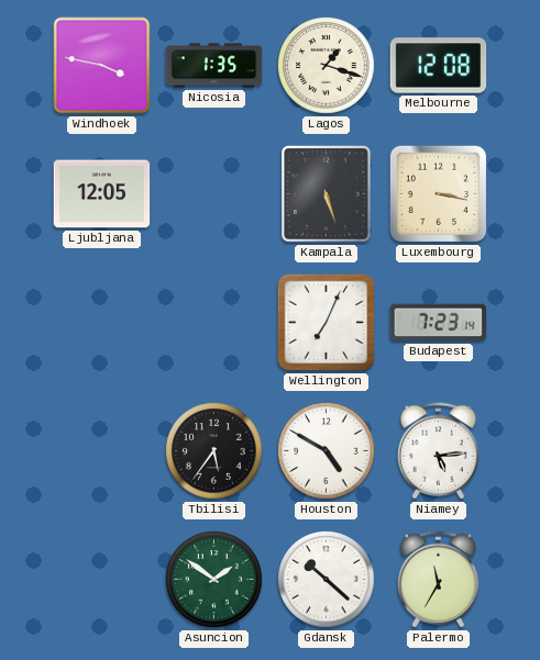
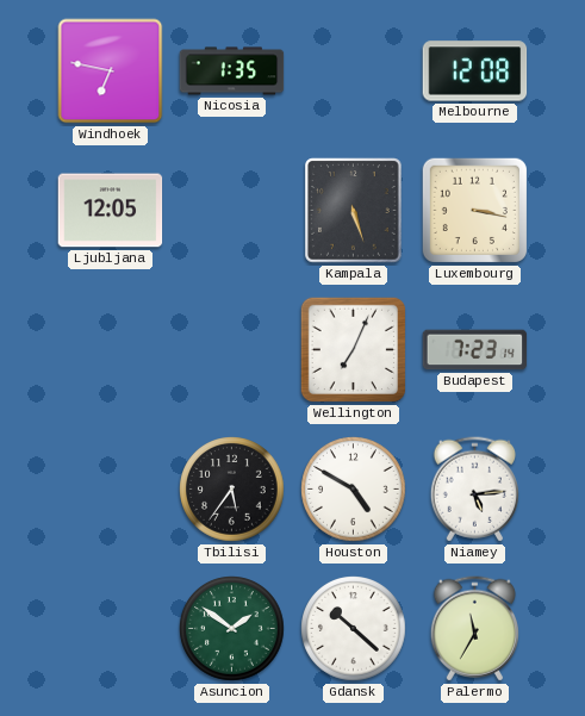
Windhoek: 3:47 -> 6:47 (111, 71)
Lagos: 1:18 -> none (327, 66)
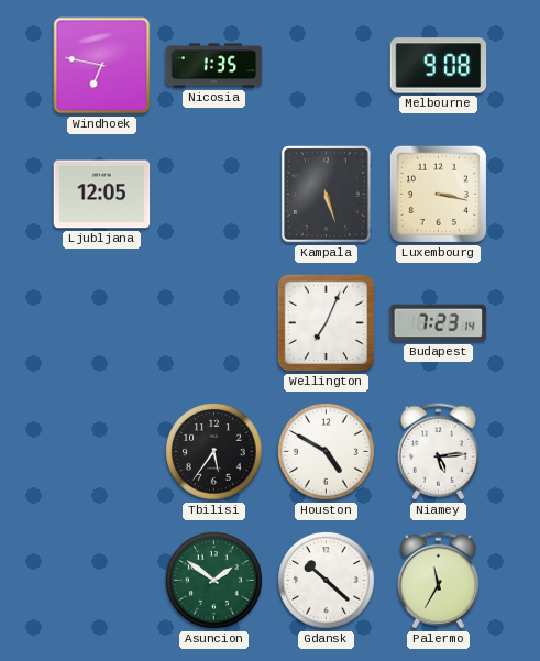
Melbourne: 12:08 -> 9:08 (439, 66)
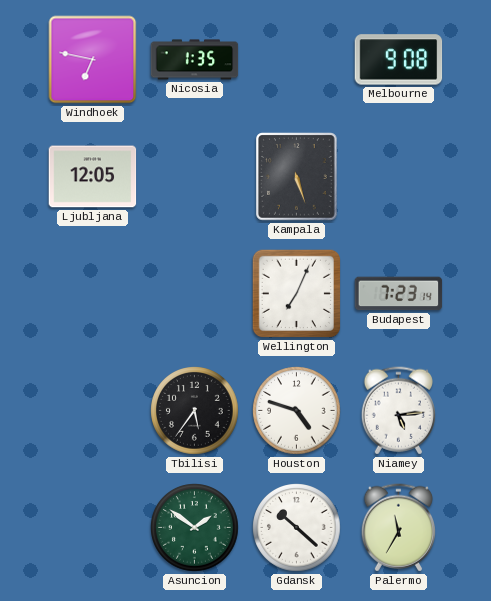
Luxembourg: 3:17 -> none (438, 194)
Houston: 4:50 -> 4:48 (297, 411)
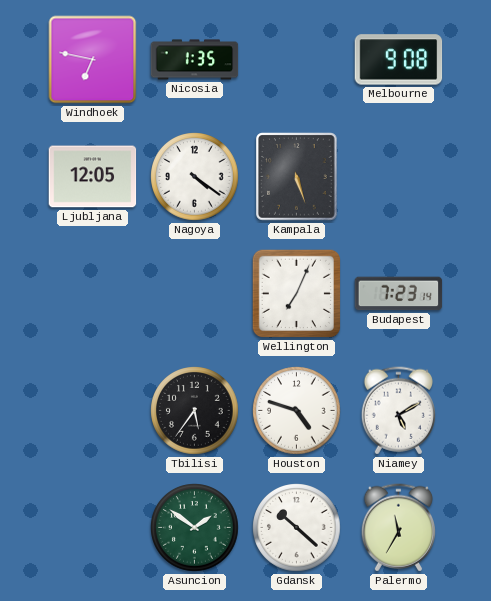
Nagoya: none -> 4:21 (195, 177)
Niamey: 5:14 -> 5:10 (398, 411)
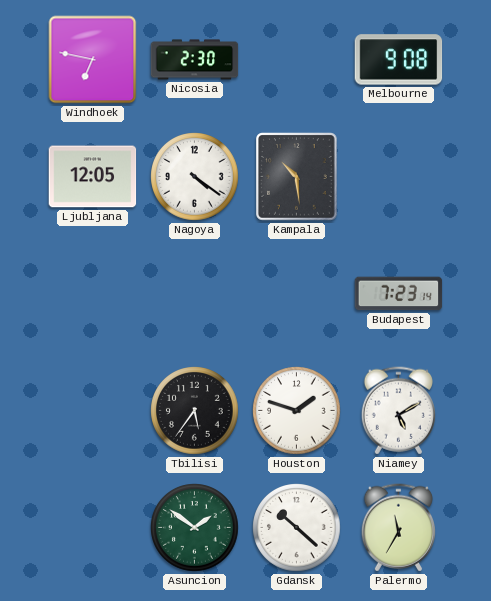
Nicosia: 1:35 -> 2:30 (195, 60)
Kampala: 5:27 -> 10:29 (297, 177)
Wellington: 7:04 -> none (296, 293)
Houston: 4:48 -> 1:48 (297, 411)
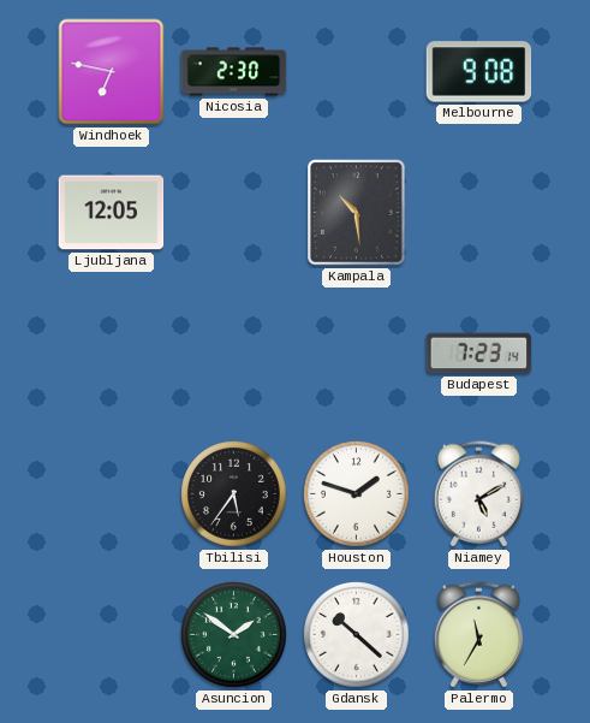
Nagoya: 4:21 -> none (195, 177)
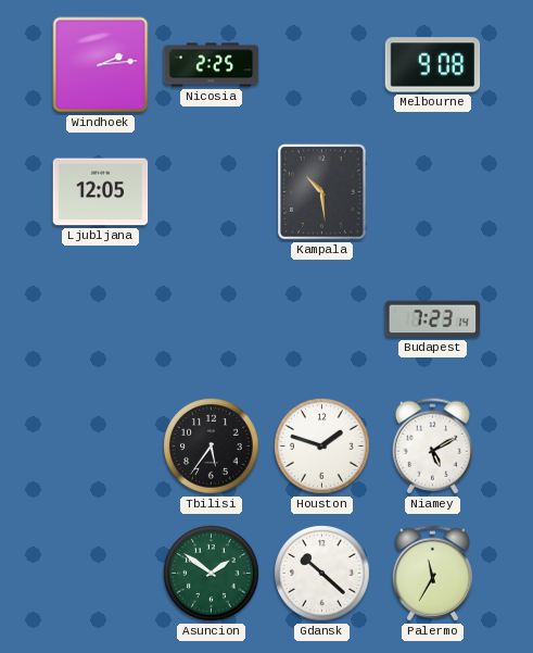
Windhoek: 6:47 -> 2:14 (101, 65)
Nicosia: 2:30 -> 2:25 (212, 65)
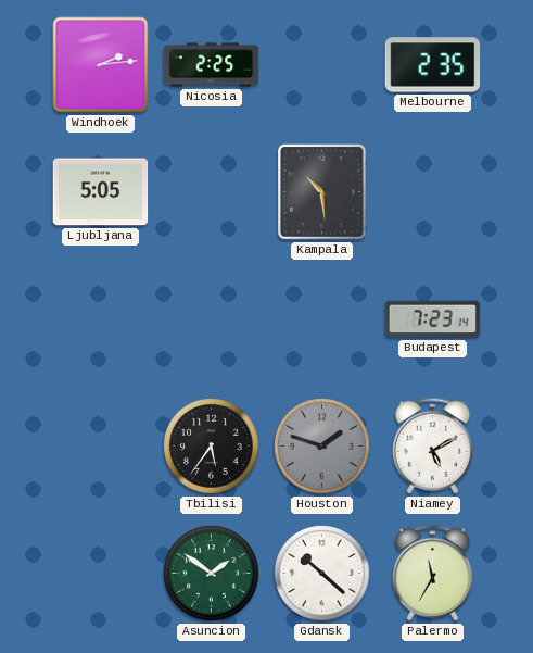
Melbourne: 9:08 -> 2:35 (433, 65)
Ljubljana: 12:05 -> 5:05 (101, 192)
Houston dial: white -> grey (322, 447)
